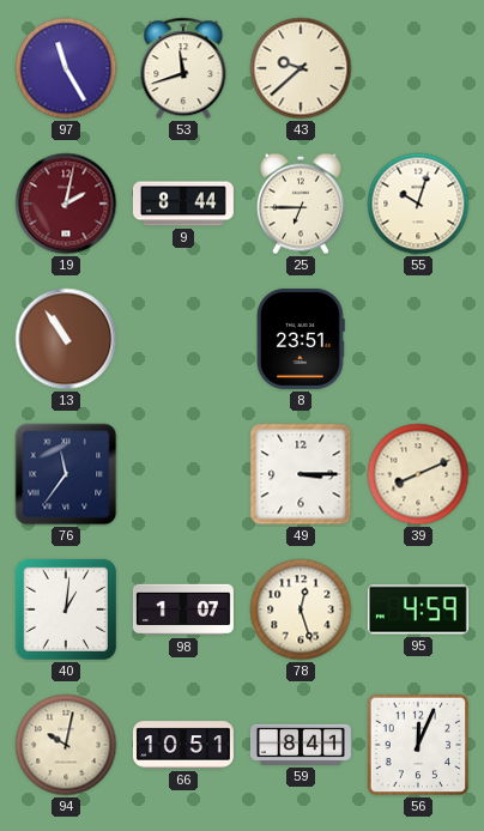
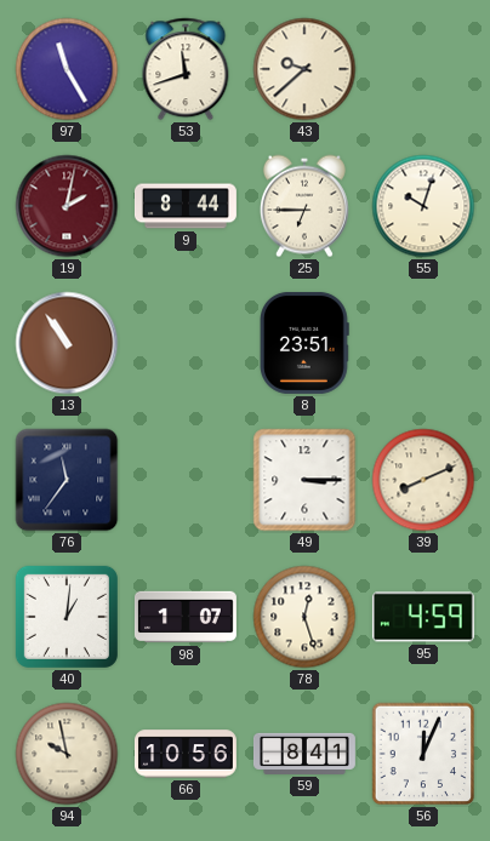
94: 10:02 -> 9:58 (67, 754)
66: 10:51 -> 10:56 (186, 754)
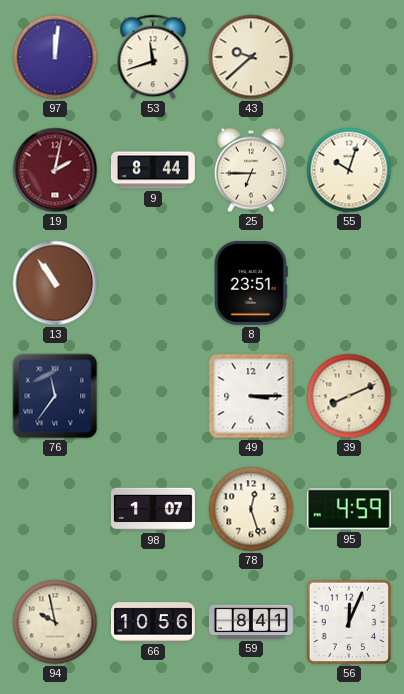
97: 11:25 -> 12:01 (55, 57)
40: 1:01 -> none (67, 617)
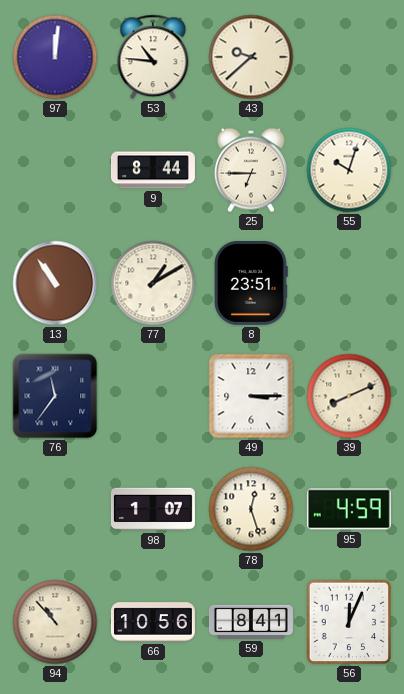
53: 11:42 -> 10:46 (153, 57)
19: 2:02 -> none (55, 170)
77: none -> 1:10 (153, 283)
94: 9:58 -> 10:53 (55, 622)
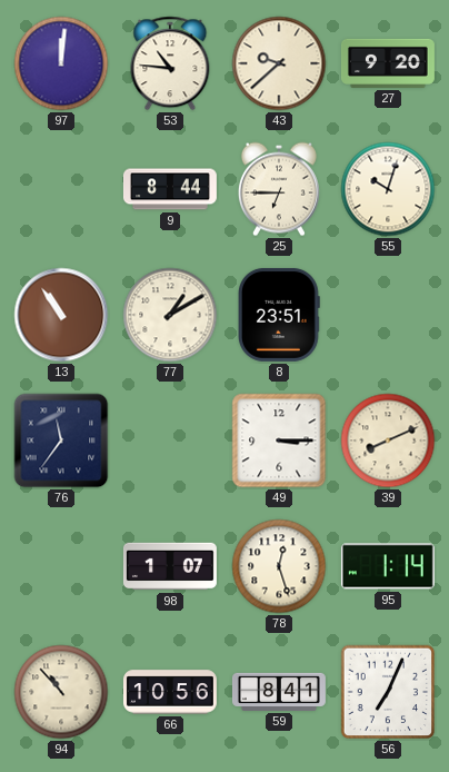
27: none -> 9:20 (388, 63)
95: 4:59 -> 1:14 (388, 566)
56: 12:04 -> 7:04 (388, 692)
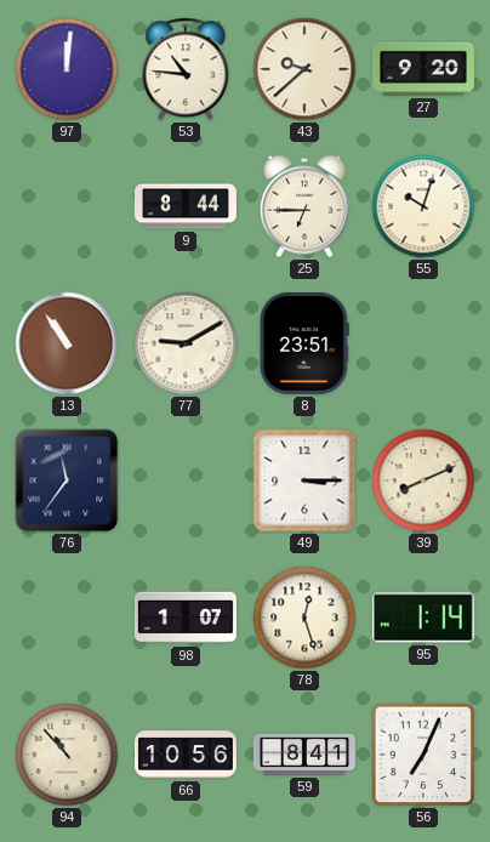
77: 1:10 -> 9:10 (186, 343)
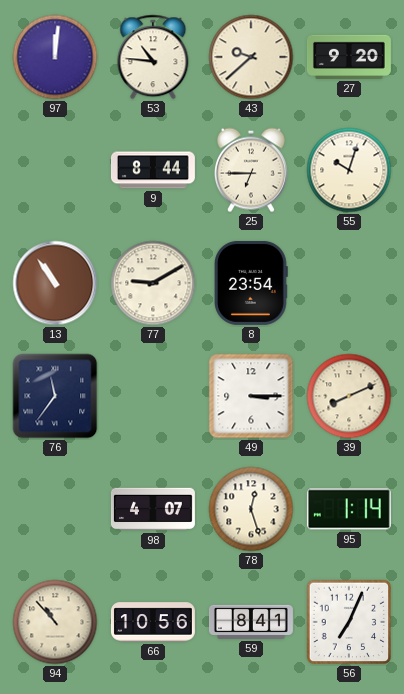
8: 23:51 -> 23:54 (252, 283)
98: 1:07 -> 4:07 (153, 509)
